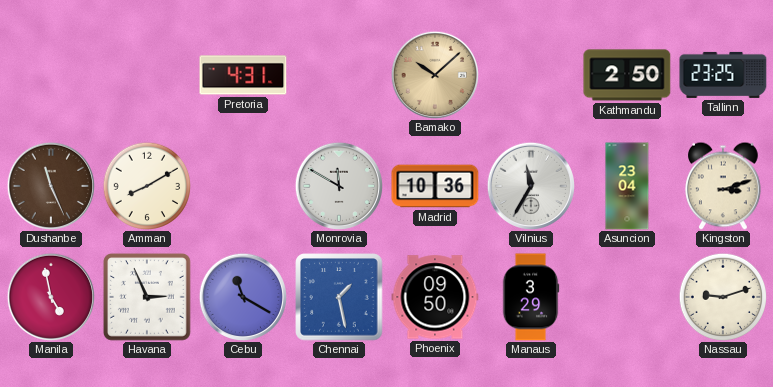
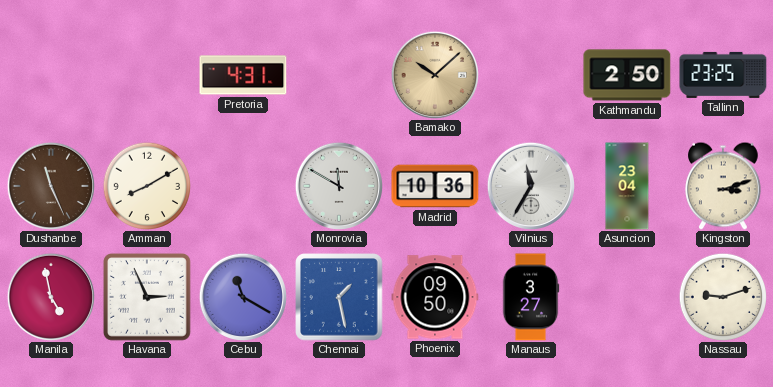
Manaus: 3:29 -> 3:27 (531, 297)
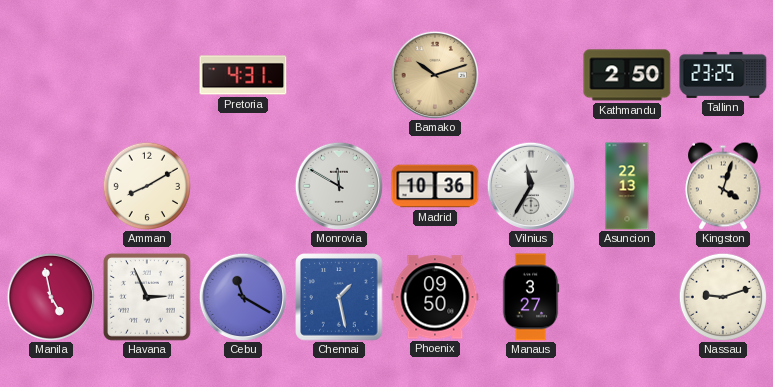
Bamako: 10:08 -> 10:12 (434, 74)
Dushanbe: 11:26 -> none (50, 185)
Asuncion: 23:04 -> 22:13 (627, 186)
Kingston: 3:12 -> 4:03 (724, 186)
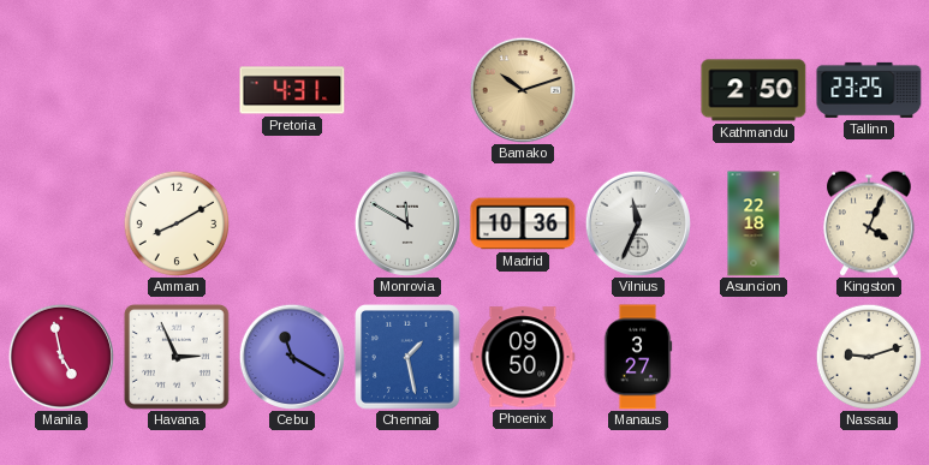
Vilnius: 11:35 -> 11:34 (637, 222)
Asuncion: 22:13 -> 22:18 (754, 223)
Kingston: 4:03 -> 4:04 (870, 223)
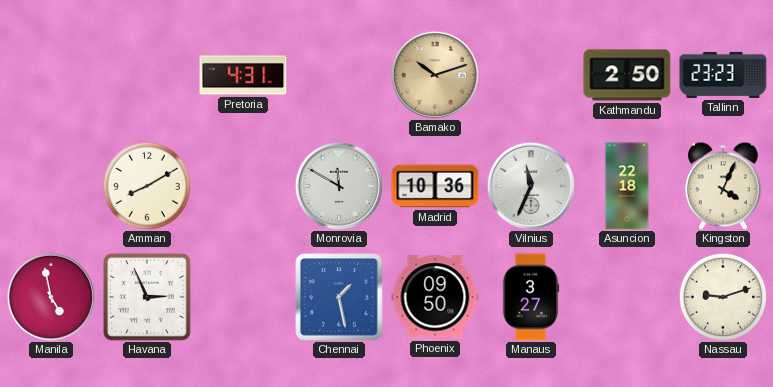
Tallinn: 23:25 -> 23:23 (723, 75)
Cebu: 11:20 -> none (291, 356)
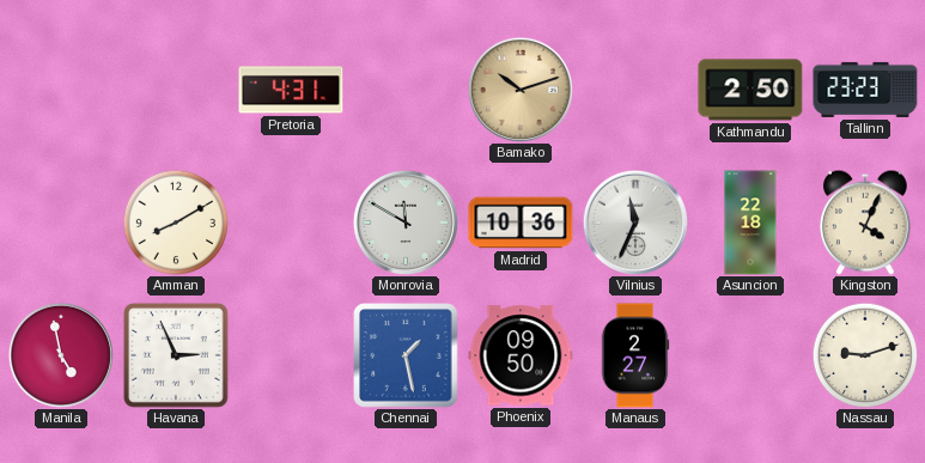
Manaus: 3:27 -> 2:27 (635, 355)
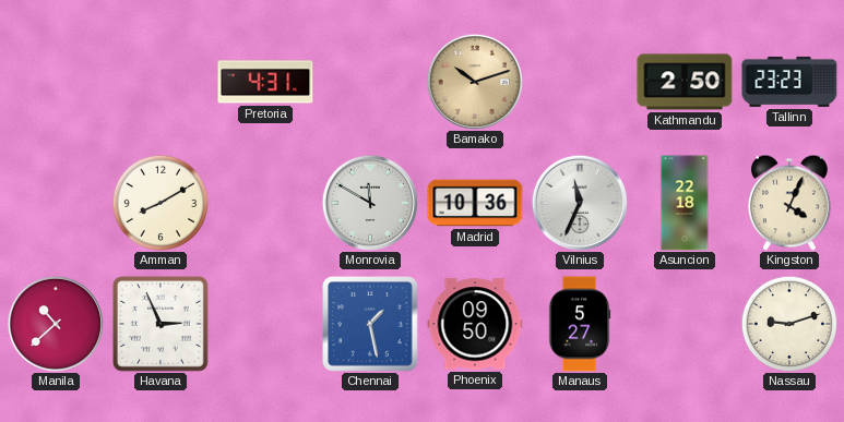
Manila: 4:58 -> 10:38 (55, 323)
Manaus: 2:27 -> 5:27 (580, 324)
